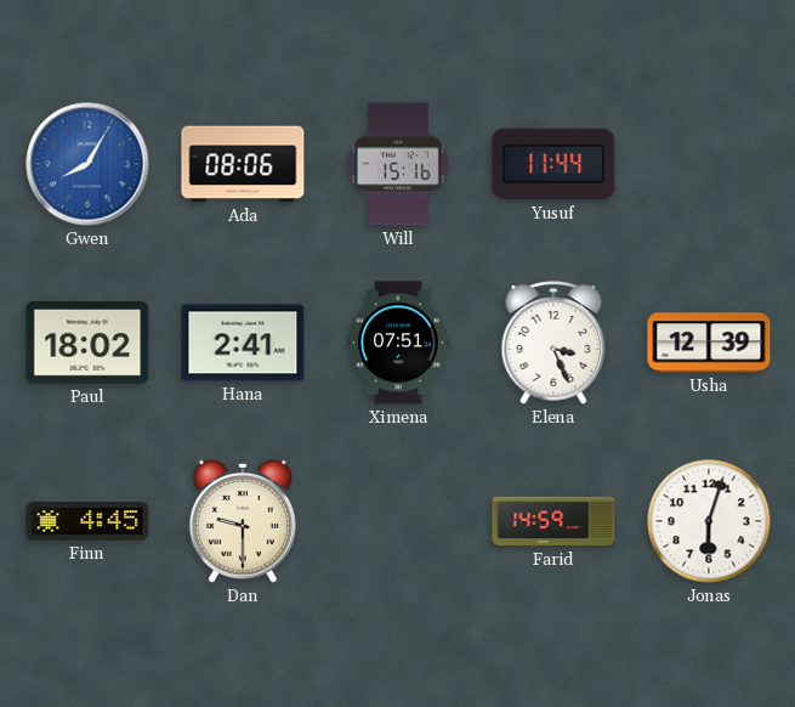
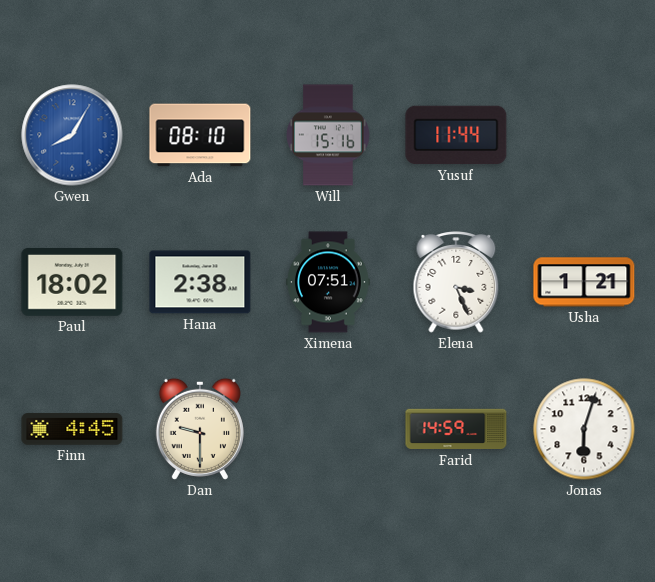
Ada: 08:06 -> 08:10 (200, 135)
Hana: 2:41 -> 2:38 (200, 282)
Usha: 12:39 -> 1:21 (584, 282)
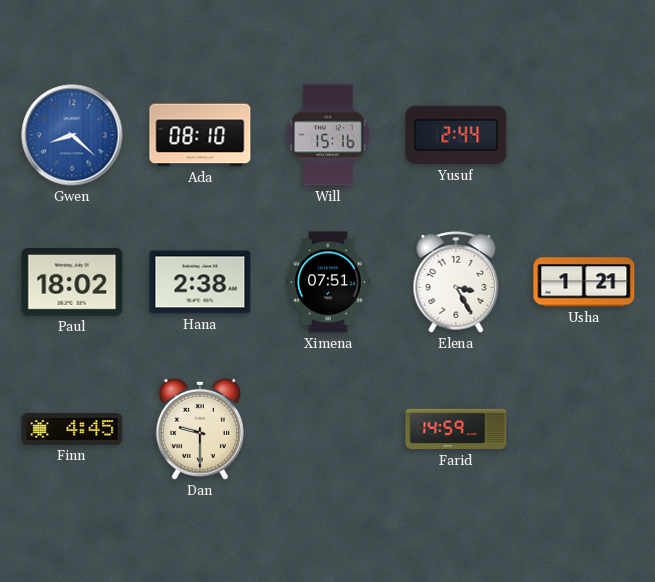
Gwen: 8:05 -> 8:22 (72, 135)
Yusuf: 11:44 -> 2:44 (456, 135)
Elena: 3:26 -> 3:25 (456, 282)
Jonas: 6:03 -> none (584, 429)
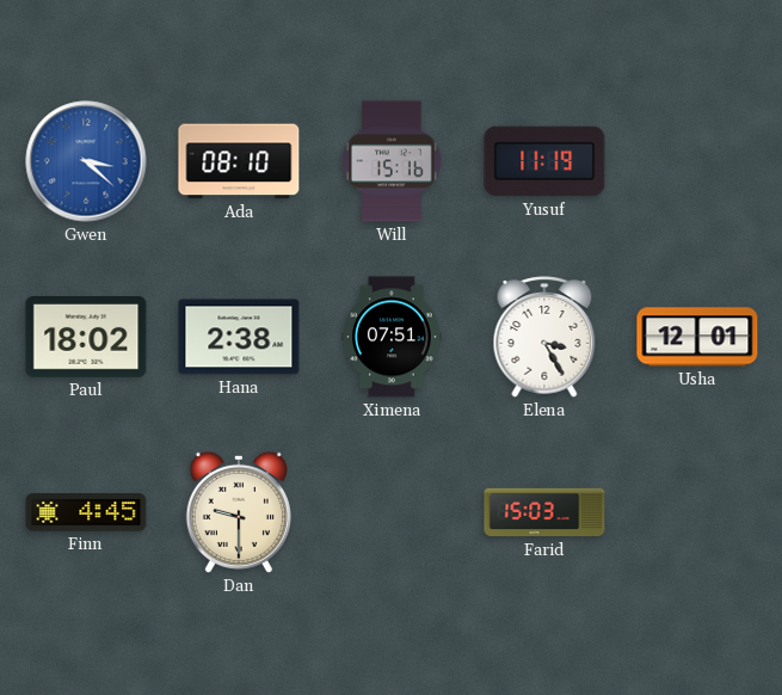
Gwen: 8:22 -> 3:22 (86, 161)
Yusuf: 2:44 -> 11:19 (544, 161)
Usha: 1:21 -> 12:01 (697, 337)
Farid: 14:59 -> 15:03 (544, 512)
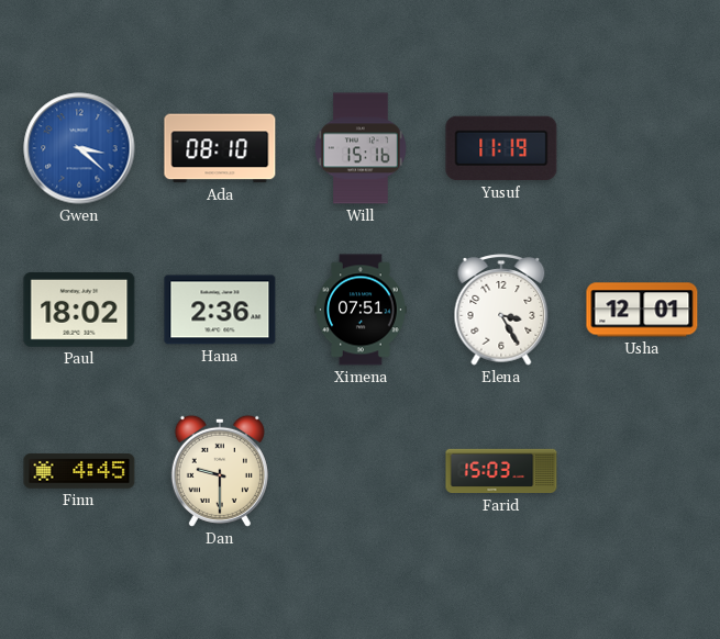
Hana: 2:38 -> 2:36 (220, 310)
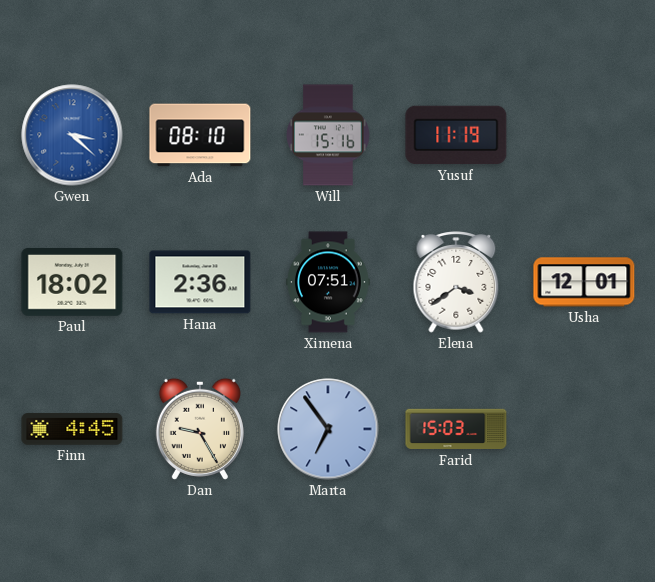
Elena: 3:25 -> 3:39 (456, 282)
Dan: 9:30 -> 9:25 (200, 429)
Marta: none -> 6:54 (328, 429)
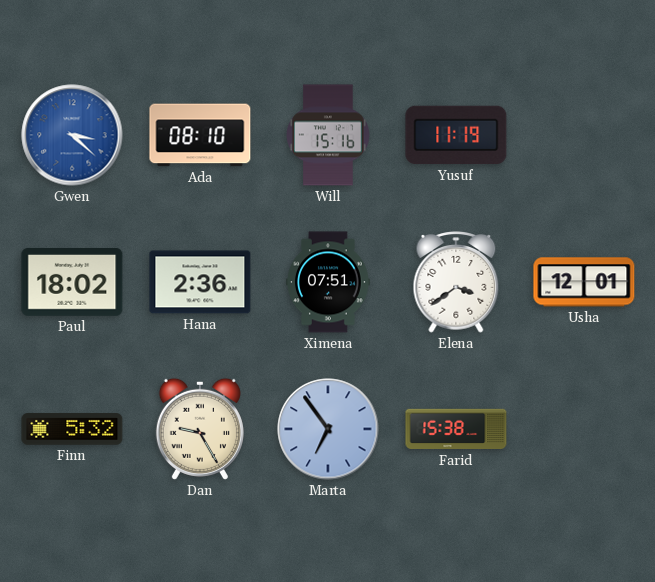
Finn: 4:45 -> 5:32 (72, 429)
Farid: 15:03 -> 15:38 (456, 429)
